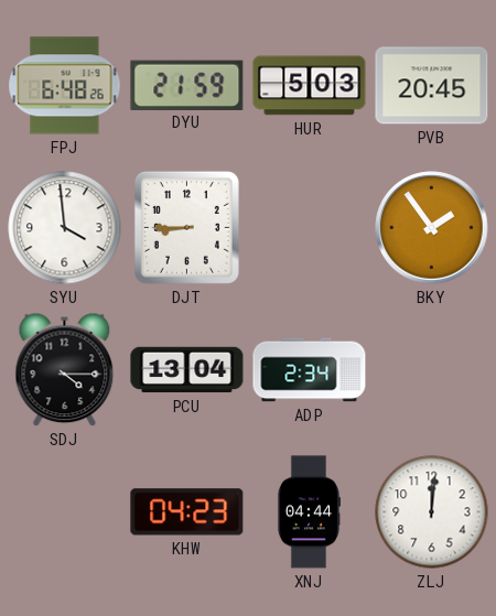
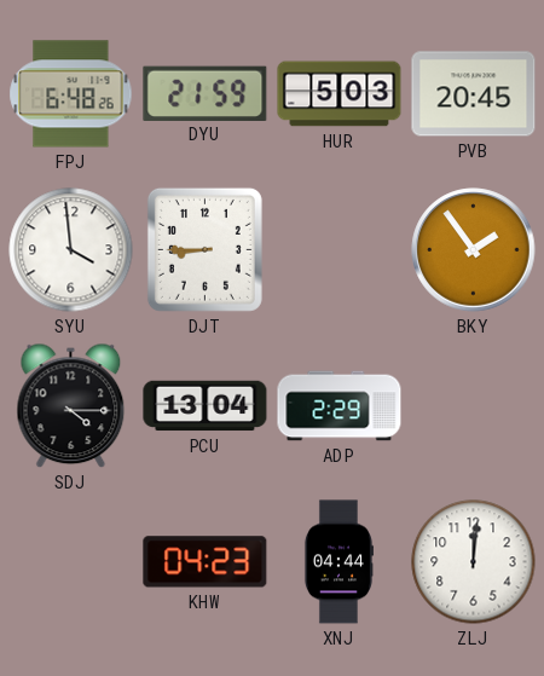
ADP: 2:34 -> 2:29 (340, 406)
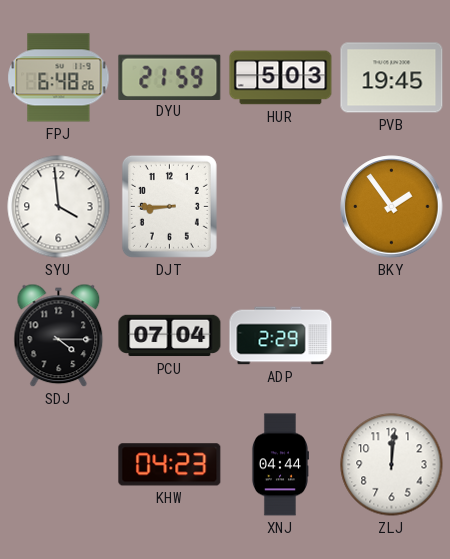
PVB: 20:45 -> 19:45 (392, 78)
PCU: 13:04 -> 07:04 (170, 336)
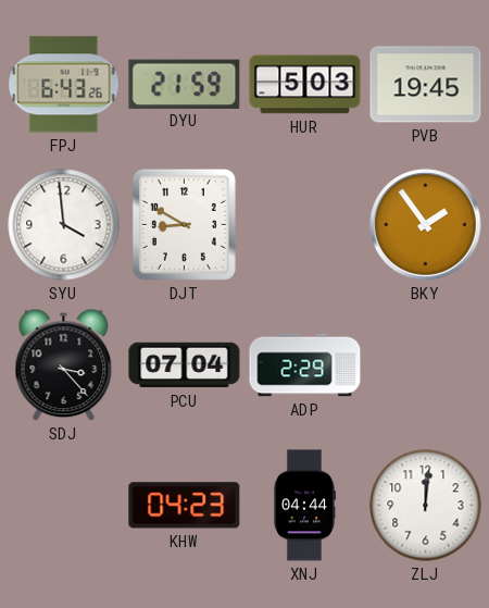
FPJ: 6:48 -> 6:43 (64, 85)
DJT: 8:45 -> 8:50 (184, 224)
SDJ: 4:15 -> 3:23 (64, 365)
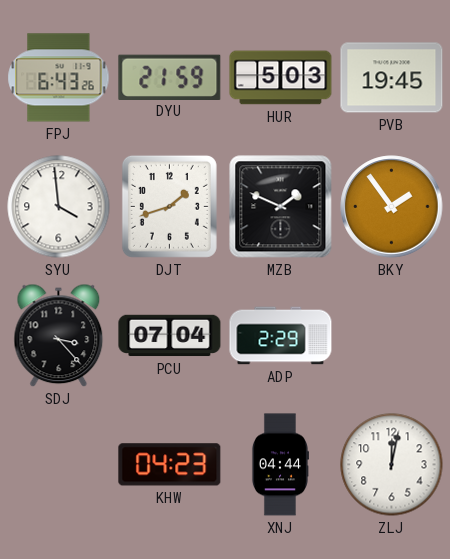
DJT: 8:50 -> 1:42 (169, 206)
MZB: none -> 1:49 (281, 207)
ZLJ: 12:01 -> 12:02 (392, 465)
